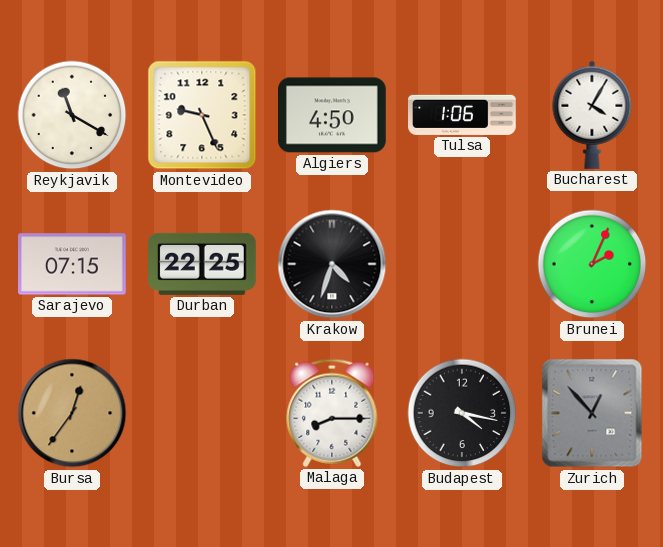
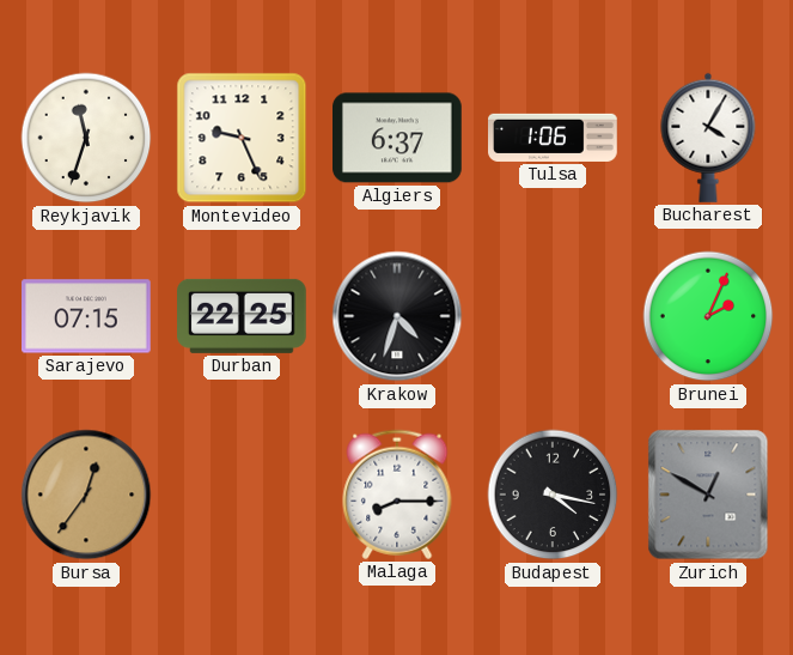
Reykjavik: 11:20 -> 11:33 (86, 138)
Algiers: 4:50 -> 6:37 (398, 138)
Zurich: 12:53 -> 12:50 (708, 495)
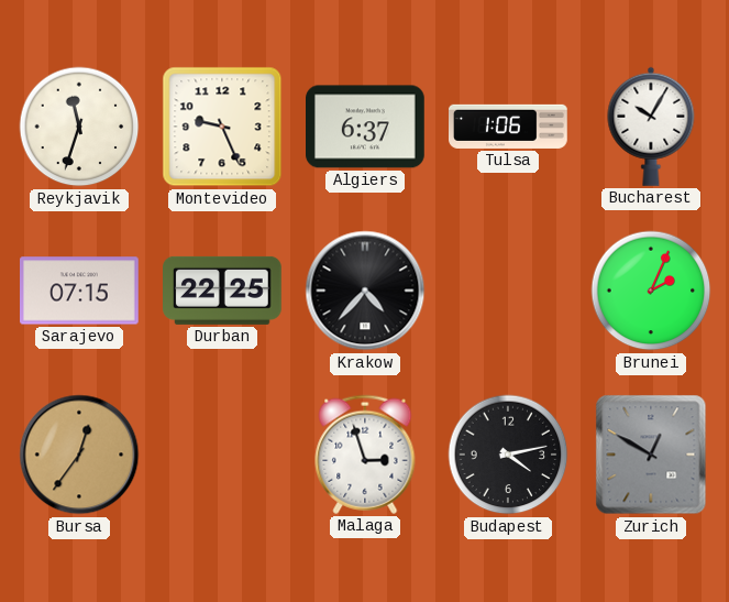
Bucharest: 4:05 -> 10:05 (651, 127)
Krakow: 4:33 -> 4:37 (365, 291)
Malaga: 8:15 -> 2:57 (365, 455)
Budapest: 4:17 -> 4:13 (508, 455)
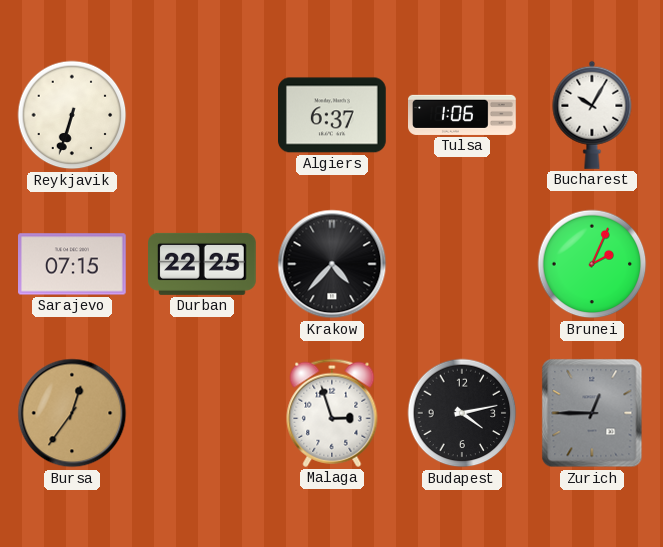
Reykjavik: 11:33 -> 6:33 (72, 115)
Montevideo: 9:26 -> none (222, 127)
Zurich: 12:50 -> 12:45 (592, 413)
